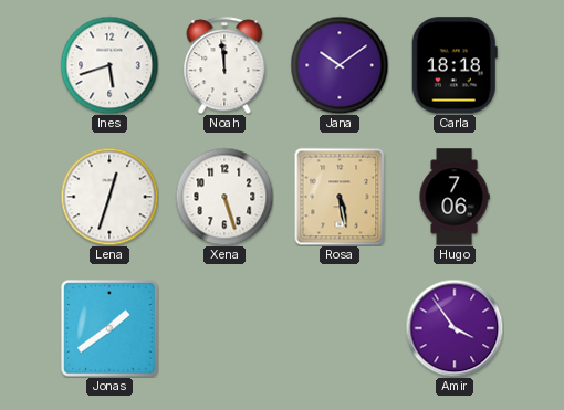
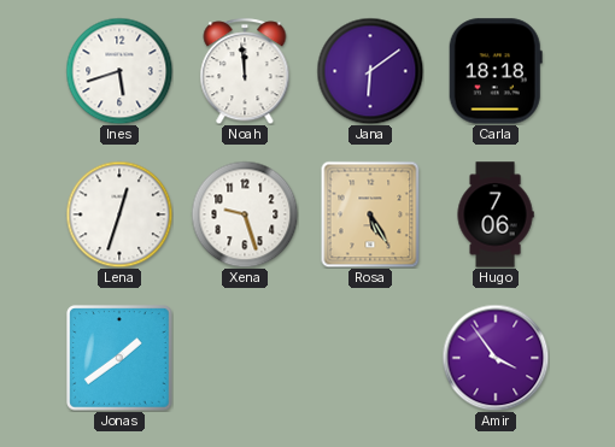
Jana: 10:09 -> 6:09 (370, 71)
Xena: 5:27 -> 9:27 (245, 214)
Rosa: 5:28 -> 5:25 (370, 214)
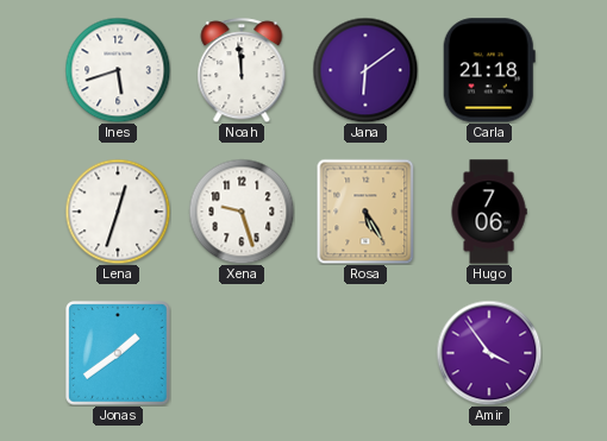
Carla: 18:18 -> 21:18 (489, 70)
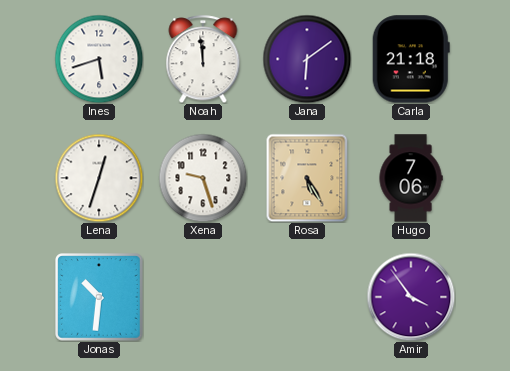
Jonas: 1:39 -> 10:31 (100, 298)
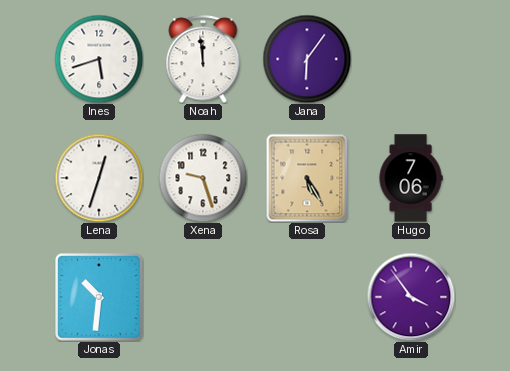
Jana: 6:09 -> 6:06 (307, 59)
Carla: 21:18 -> none (411, 59)
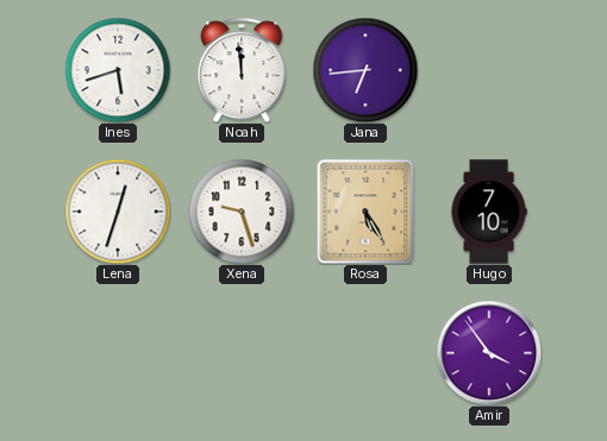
Jana: 6:06 -> 6:44 (365, 70)
Hugo: 7:06 -> 7:10 (489, 212)
Jonas: 10:31 -> none (100, 298)
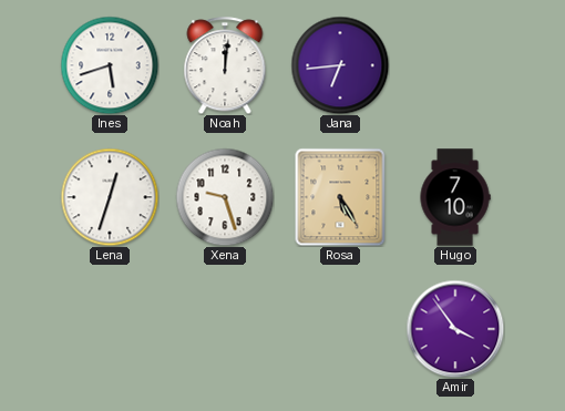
Noah: 11:59 -> 12:01 (225, 65)
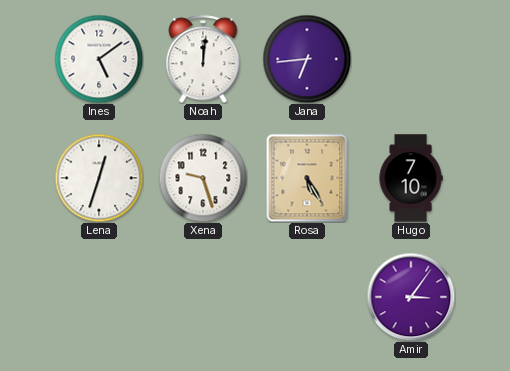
Ines: 5:42 -> 5:09 (99, 59)
Amir: 3:54 -> 3:06 (411, 297)
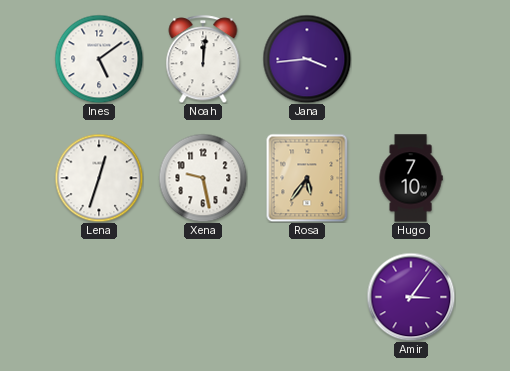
Jana: 6:44 -> 3:44 (307, 59)
Xena: 9:27 -> 9:28 (203, 178)
Rosa: 5:25 -> 5:36 (307, 178)
